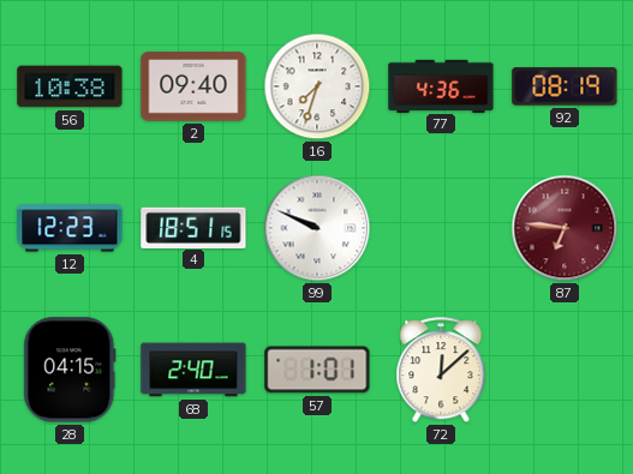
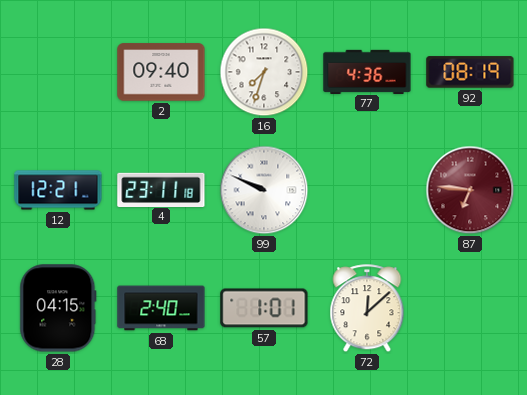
56: 10:38 -> none (70, 86)
12: 12:23 -> 12:21 (58, 190)
4: 18:51 -> 23:11 (161, 189)
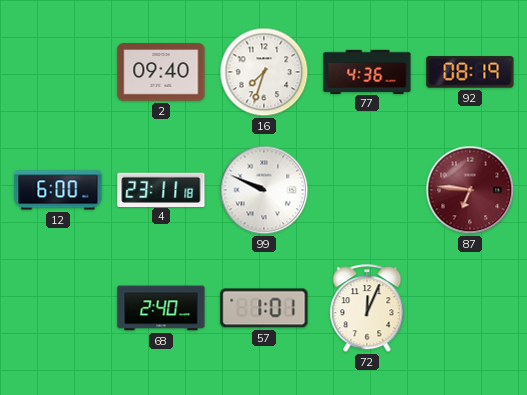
12: 12:21 -> 6:00 (58, 190)
28: 04:15 -> none (58, 308)
72: 12:08 -> 12:04 (367, 309)
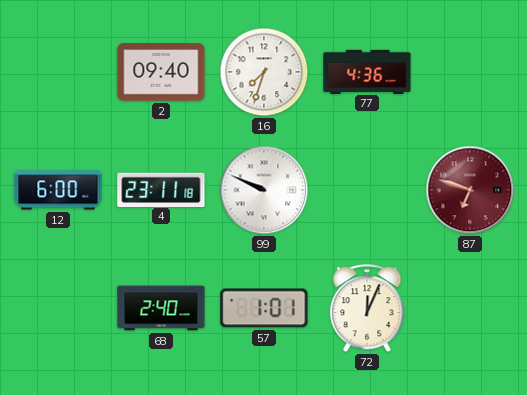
92: 08:19 -> none (470, 72)
87: 6:46 -> 6:48 (470, 190)
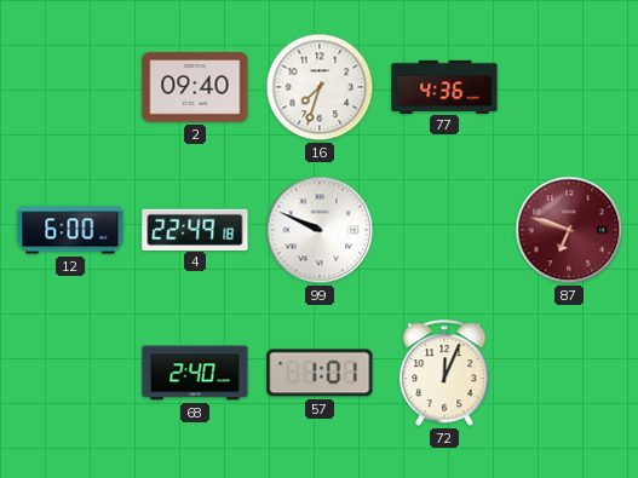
4: 23:11 -> 22:49 (195, 229)
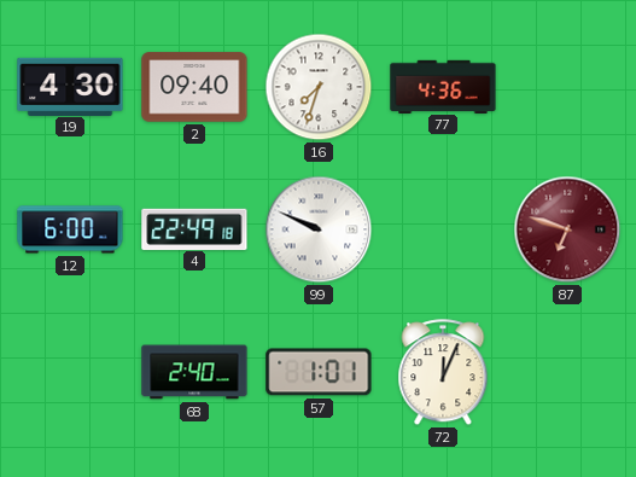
19: none -> 4:30 (70, 86)
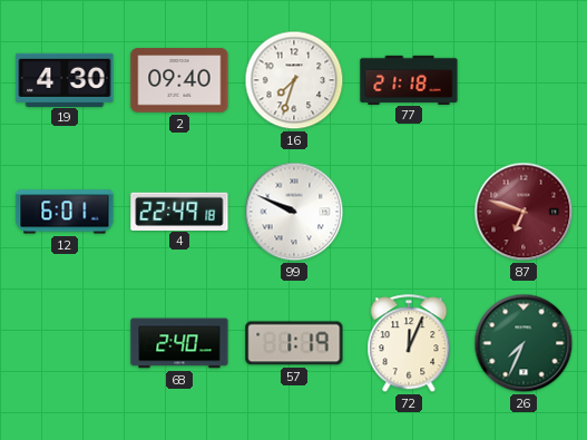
77: 4:36 -> 21:18 (409, 79)
12: 6:00 -> 6:01 (65, 212)
57: 1:01 -> 1:19 (294, 343)
26: none -> 7:34 (524, 343)
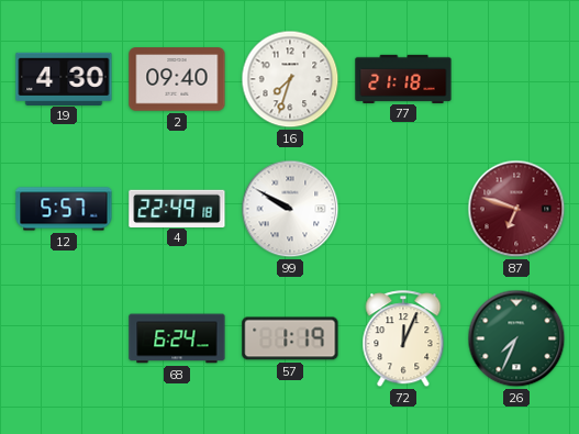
12: 6:01 -> 5:57 (64, 209)
99: 9:49 -> 9:50 (290, 209)
68: 2:40 -> 6:24 (177, 338)
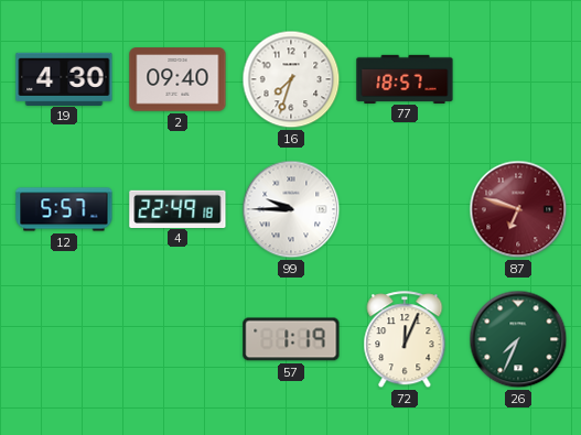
77: 21:18 -> 18:57 (405, 78)
99: 9:50 -> 9:45 (291, 209)
68: 6:24 -> none (177, 338)
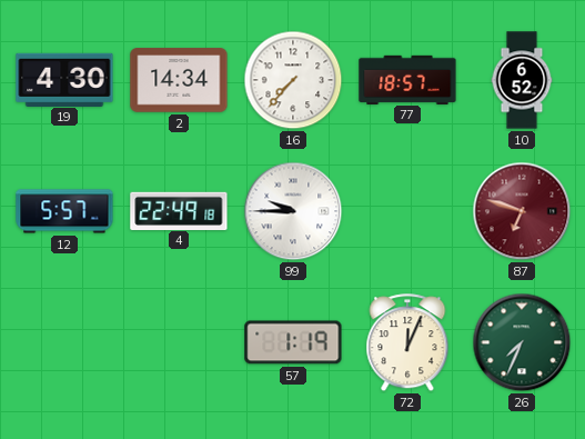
2: 09:40 -> 14:34 (179, 80)
16: 7:33 -> 7:37 (293, 80)
10: none -> 6:52 (522, 80)
